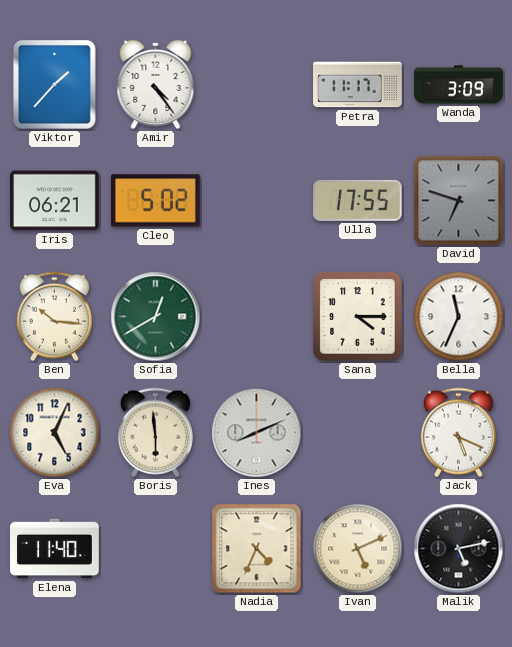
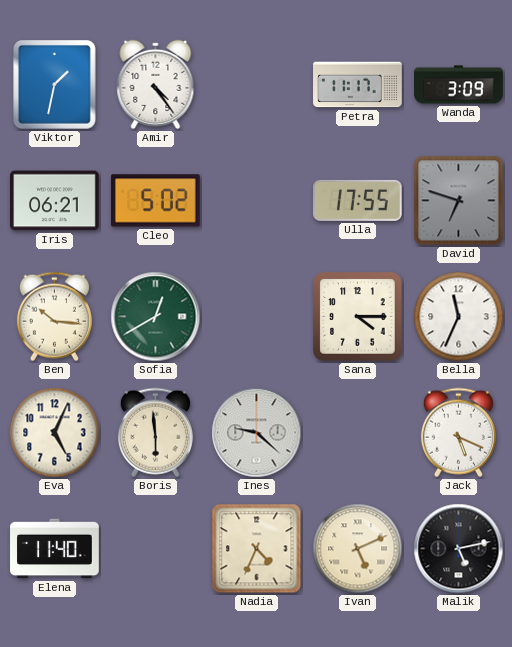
Viktor: 1:37 -> 1:32 (55, 85)
Ines: 8:11 -> 9:22 (257, 433)
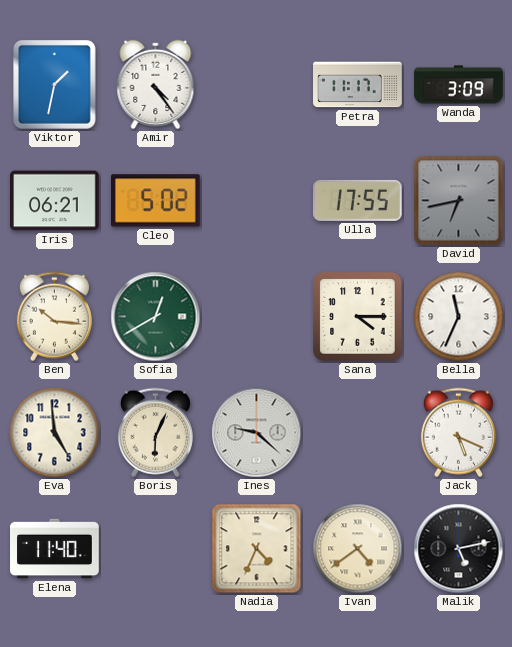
David: 6:48 -> 6:43 (459, 201)
Eva: 5:04 -> 4:59 (55, 433)
Boris: 5:59 -> 6:04 (155, 433)
Ivan: 5:11 -> 4:39 (358, 549)
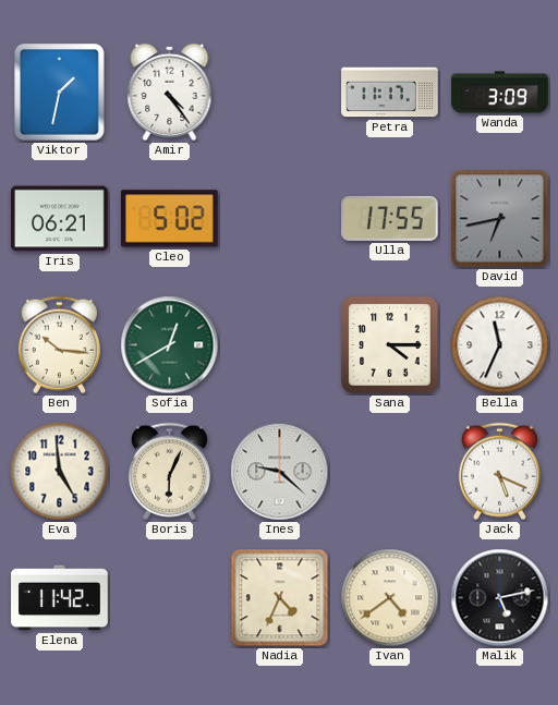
Elena: 11:40 -> 11:42 (60, 598)
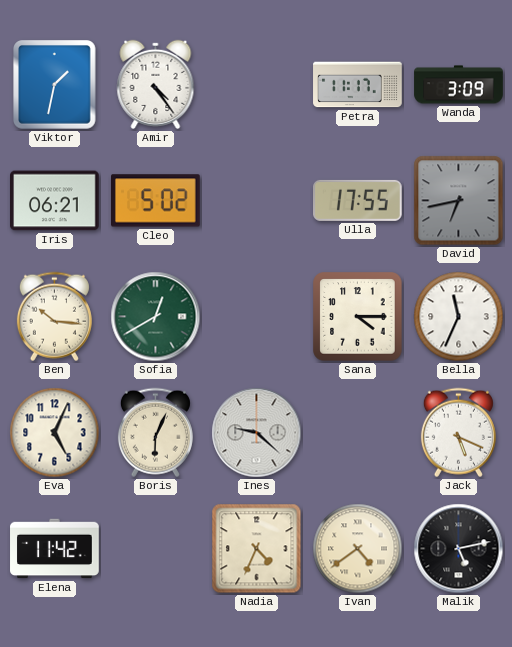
Eva: 4:59 -> 5:04 (55, 433)
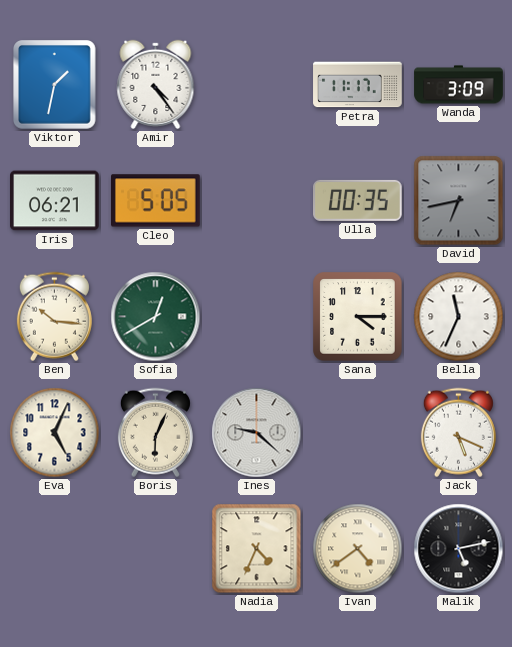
Cleo: 5:02 -> 5:05 (156, 201)
Ulla: 17:55 -> 00:35 (358, 200)
Elena: 11:42 -> none (55, 549)
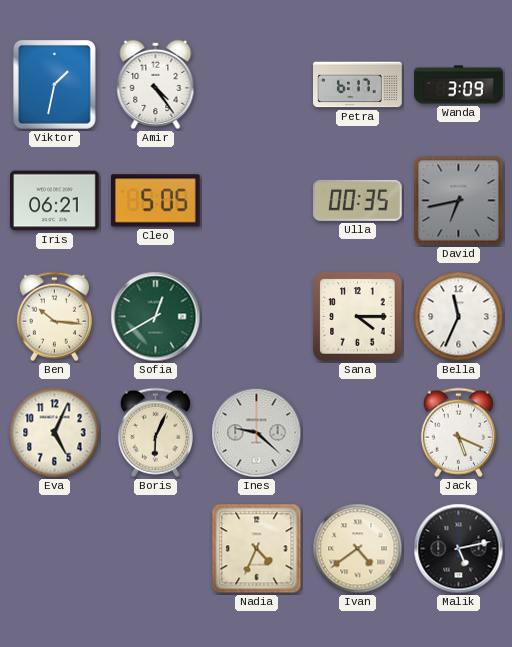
Petra: 11:17 -> 6:17 (358, 85)
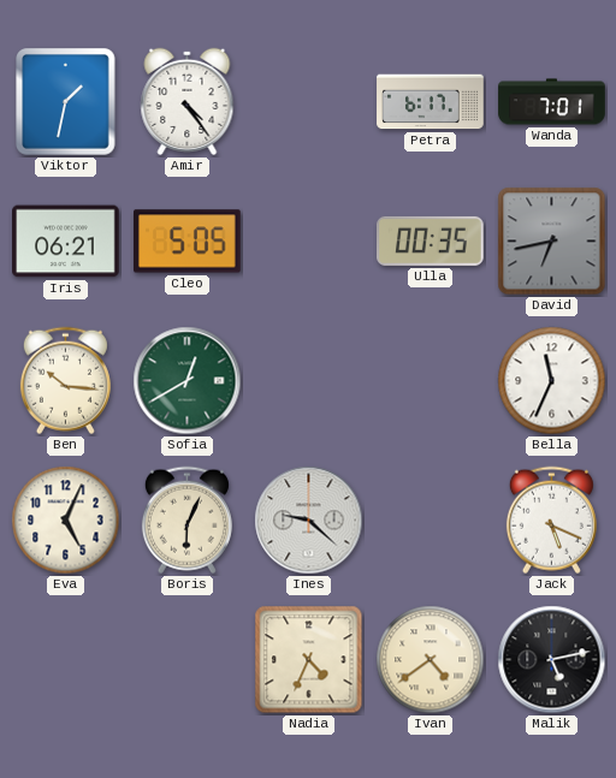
Wanda: 3:09 -> 7:01 (552, 102)
Sana: 4:15 -> none (358, 317)
